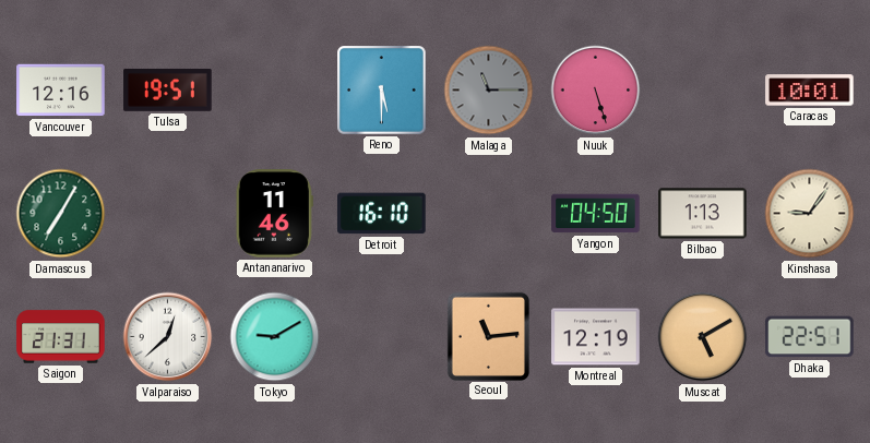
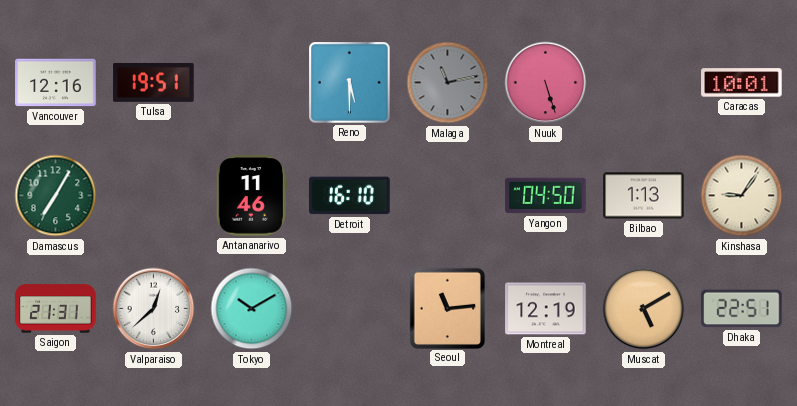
Malaga: 11:15 -> 11:13 (448, 83)
Tokyo: 9:10 -> 10:10 (252, 309)
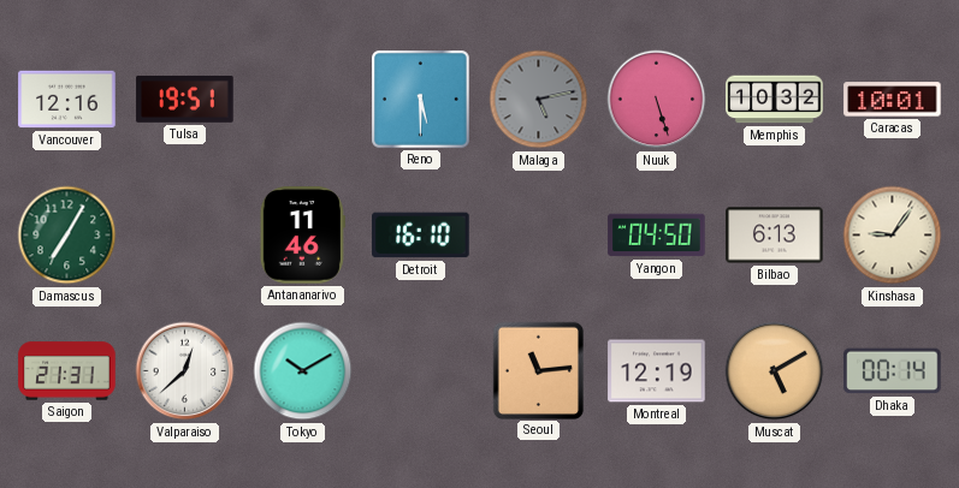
Malaga: 11:13 -> 5:13 (539, 100)
Memphis: none -> 10:32 (775, 100)
Bilbao: 1:13 -> 6:13 (775, 236)
Dhaka: 22:51 -> 00:14 (893, 371)
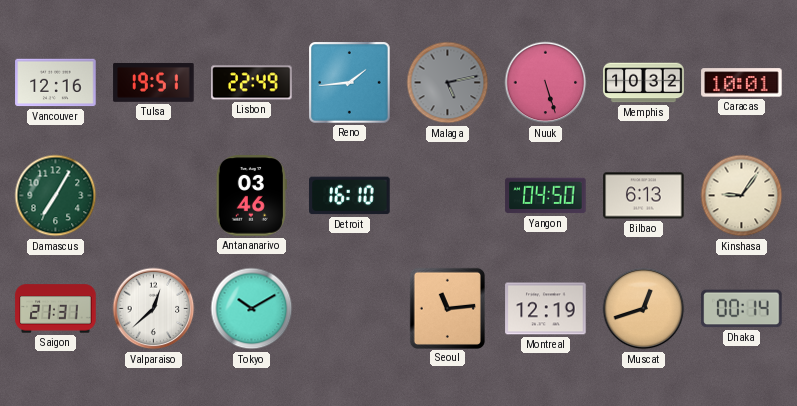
Lisbon: none -> 22:49 (252, 83)
Reno: 5:30 -> 1:44 (350, 83)
Antananarivo: 11:46 -> 03:46 (251, 196)
Muscat: 5:10 -> 12:42 (644, 309)
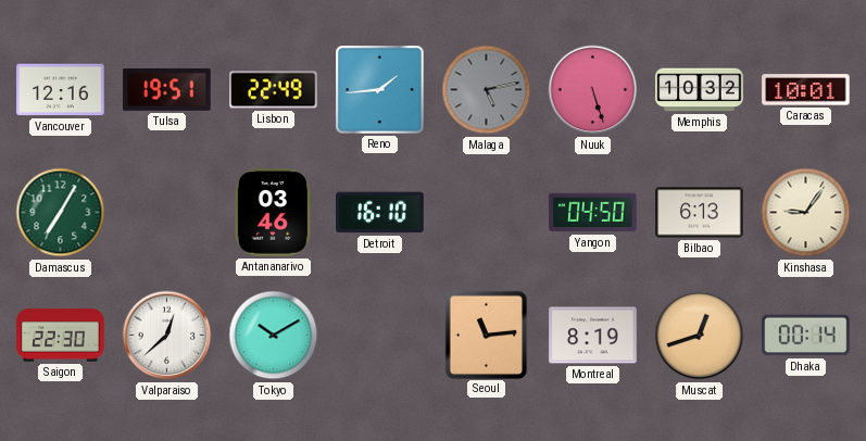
Saigon: 21:31 -> 22:30 (61, 336)
Montreal: 12:19 -> 8:19 (593, 336)
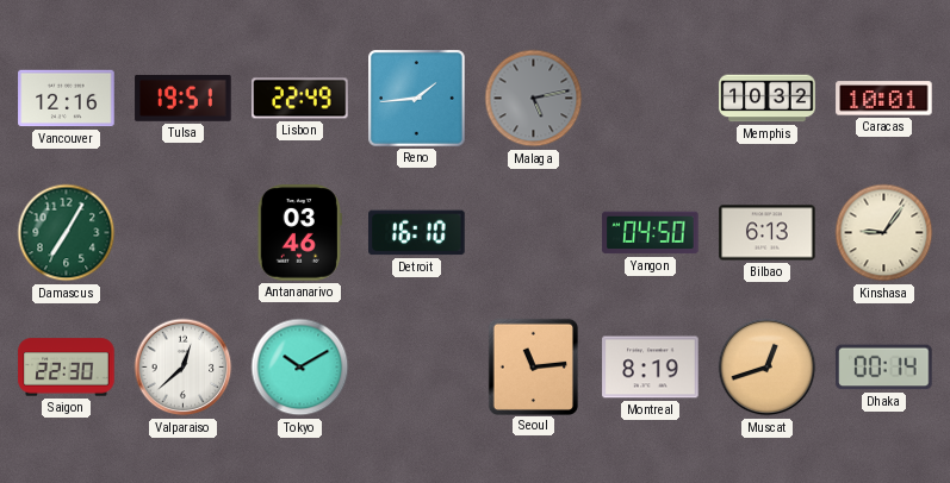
Nuuk: 5:27 -> none (593, 90)
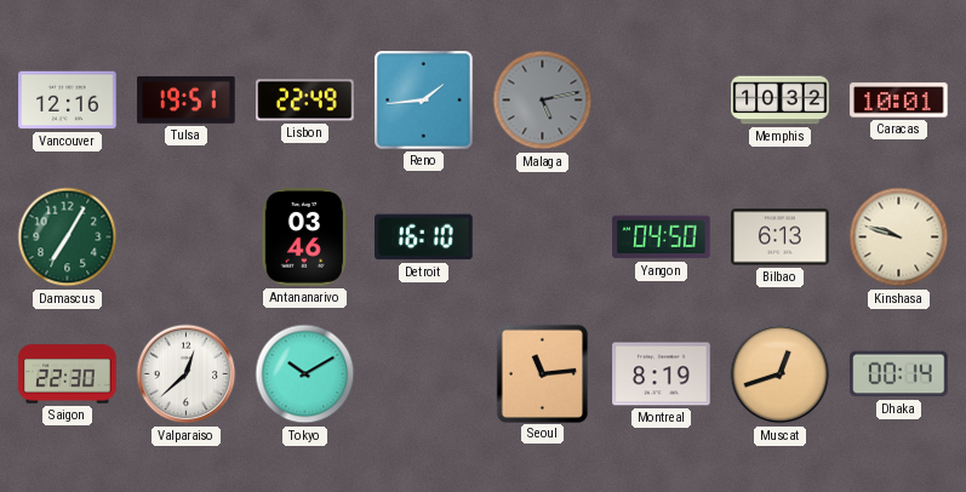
Kinshasa: 9:06 -> 9:48 (899, 238)
